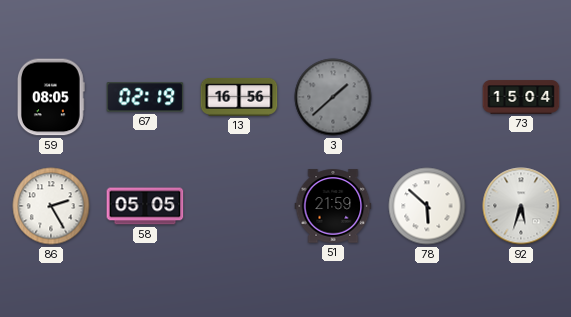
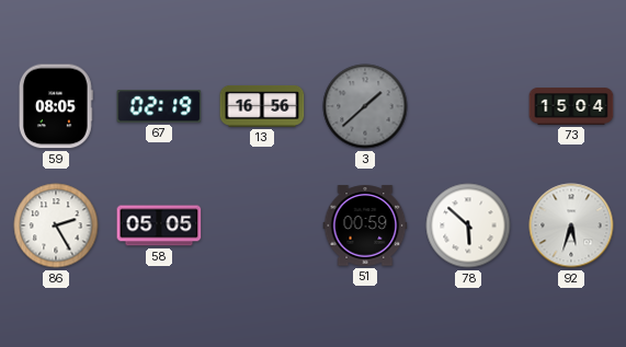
51: 21:59 -> 00:59 (365, 225)
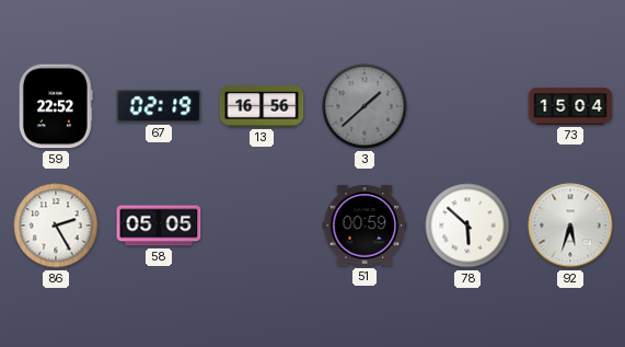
59: 08:05 -> 22:52 (56, 106)
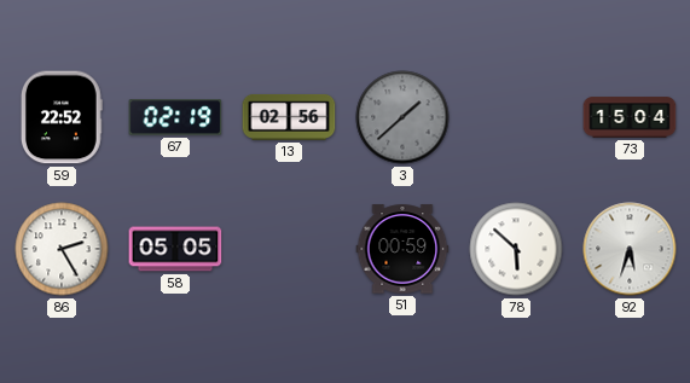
13: 16:56 -> 02:56 (289, 117)
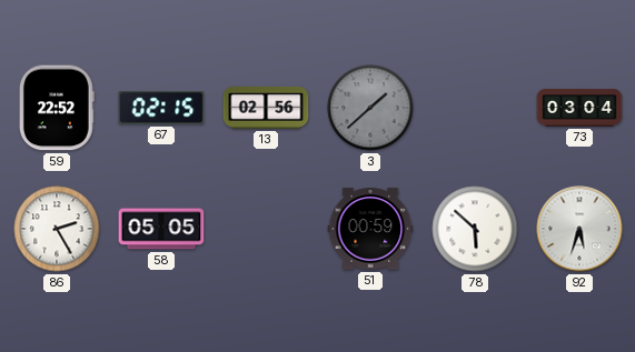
67: 02:19 -> 02:15 (161, 108)
73: 15:04 -> 03:04 (579, 108)
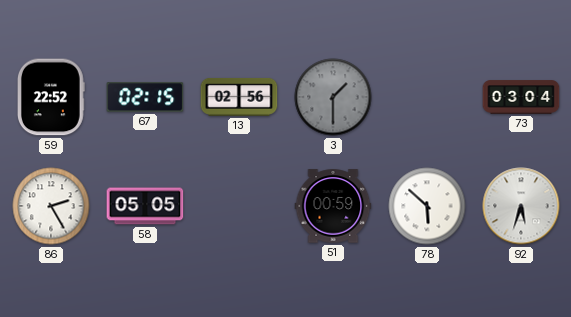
3: 1:38 -> 1:30 (333, 97)
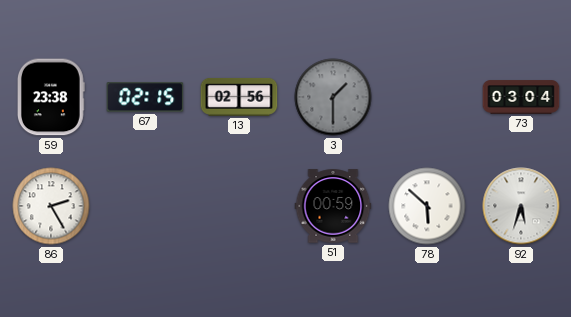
59: 22:52 -> 23:38 (51, 97)
58: 05:05 -> none (145, 206)
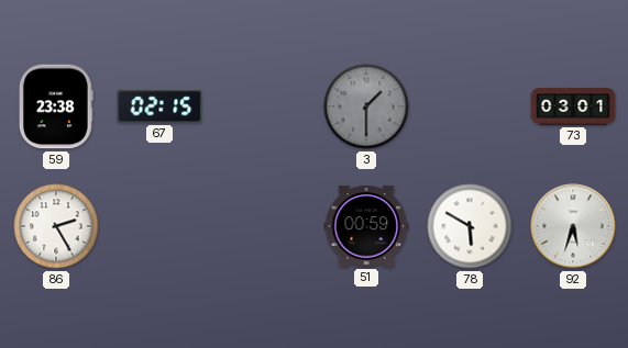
13: 02:56 -> none (239, 97)
73: 03:04 -> 03:01 (573, 106)
78: 5:52 -> 5:50 (470, 226)
